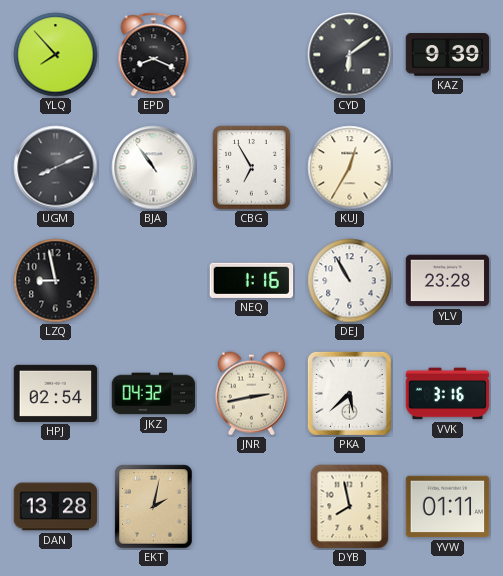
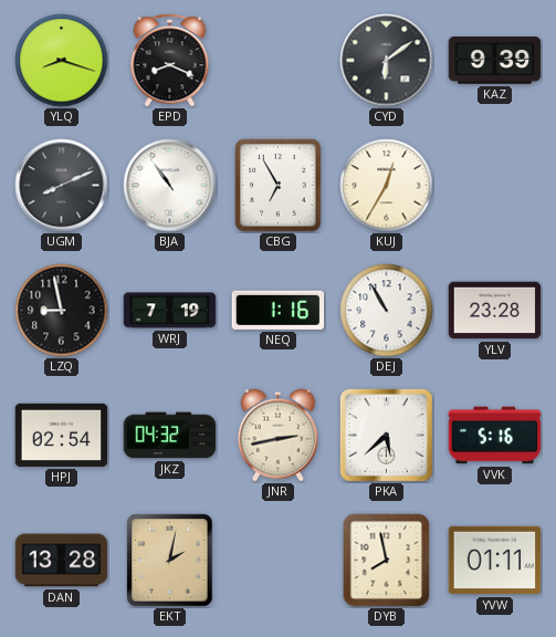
YLQ: 7:53 -> 8:18 (62, 61)
WRJ: none -> 7:19 (170, 311)
VVK: 3:16 -> 5:16 (495, 436)
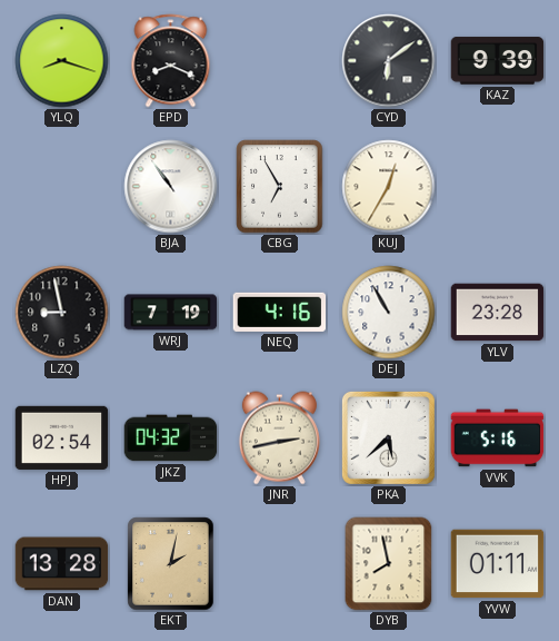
UGM: 8:11 -> none (62, 186)
NEQ: 1:16 -> 4:16 (280, 312)
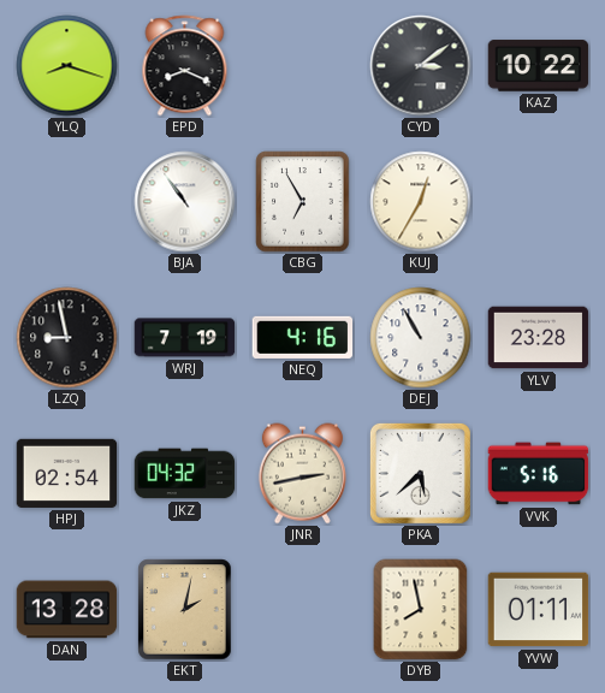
CYD: 6:09 -> 3:09 (421, 66)
KAZ: 9:39 -> 10:22 (539, 66)
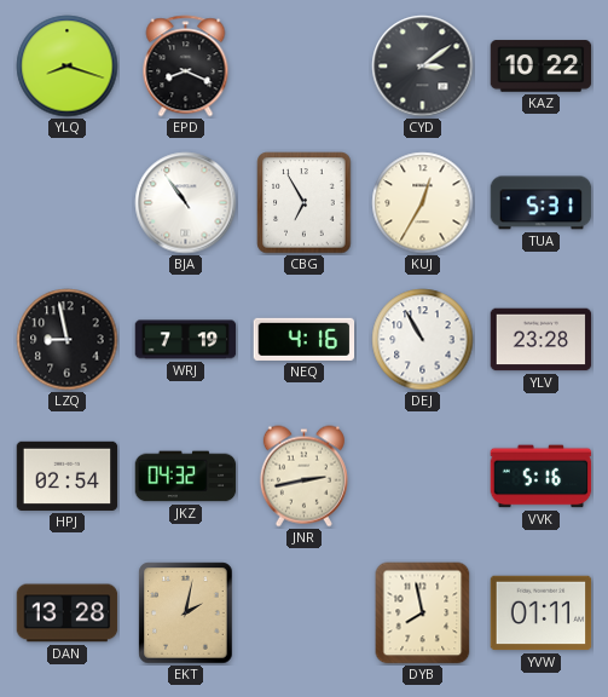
TUA: none -> 5:31 (542, 203)
PKA: 5:38 -> none (420, 473)
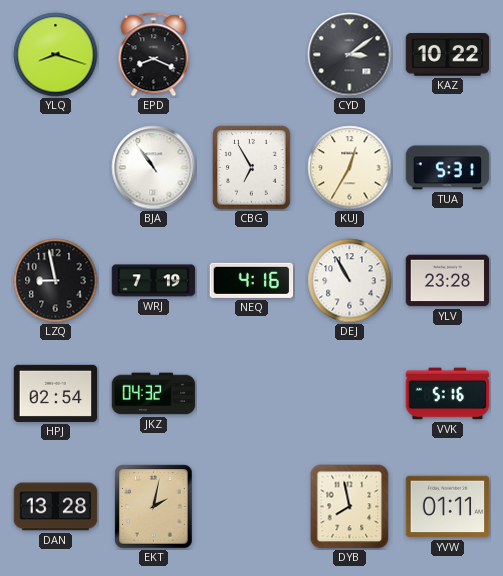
JNR: 2:43 -> none (303, 477)
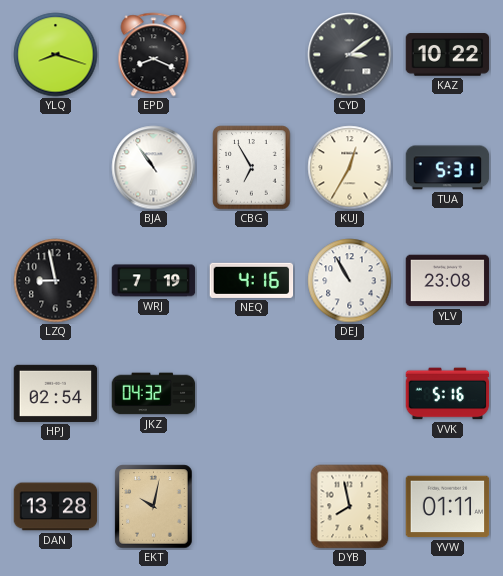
YLV: 23:28 -> 23:08 (448, 281)
EKT: 2:02 -> 10:02 (154, 507)
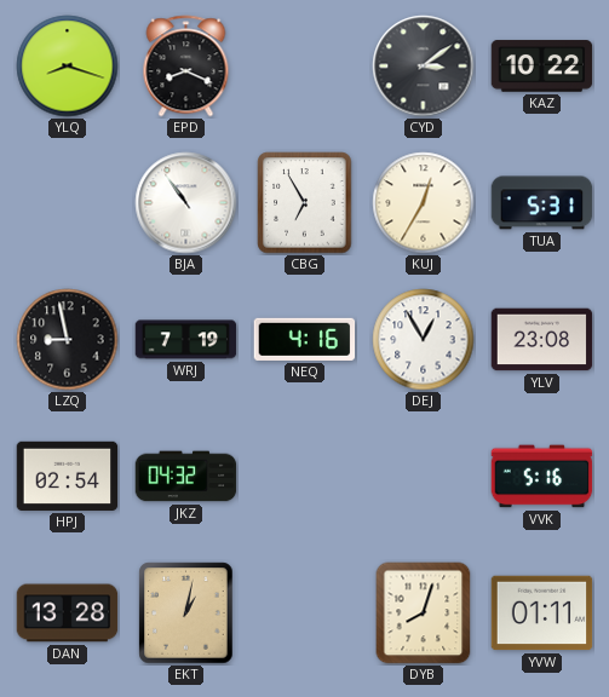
DEJ: 10:55 -> 12:55 (424, 340)
EKT: 10:02 -> 1:02 (186, 614)
DYB: 7:58 -> 8:03 (424, 614)
